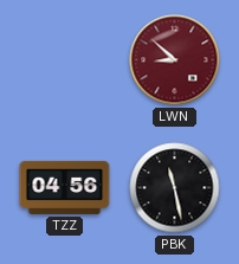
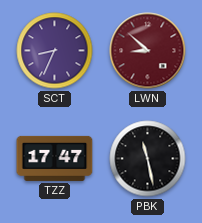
SCT: none -> 8:34 (55, 51)
TZZ: 04:56 -> 17:47 (55, 158)
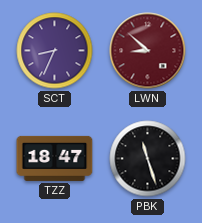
TZZ: 17:47 -> 18:47 (55, 158)
PBK: 11:28 -> 11:27 (148, 159)
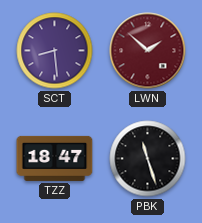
SCT: 8:34 -> 8:29 (55, 51)
LWN: 8:52 -> 1:52 (148, 51)
